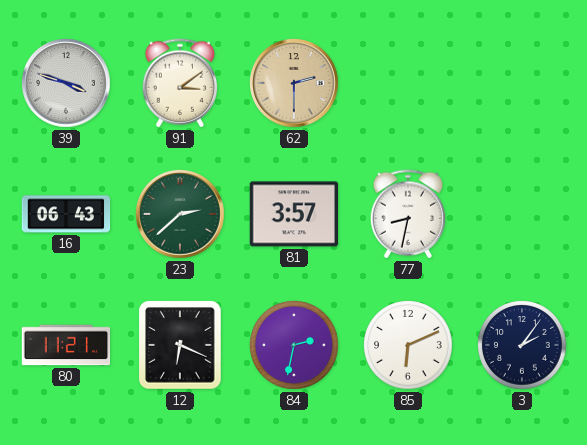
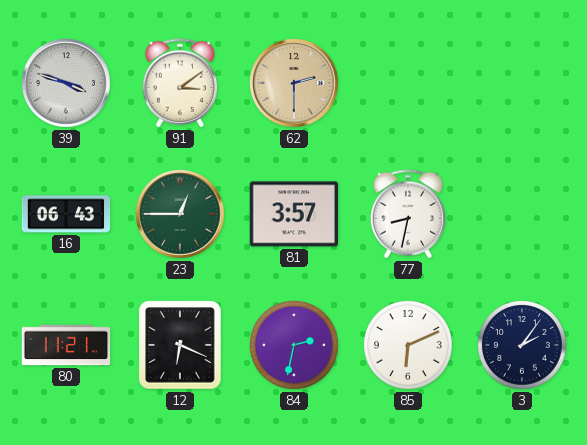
23: 2:38 -> 12:45 (180, 214)
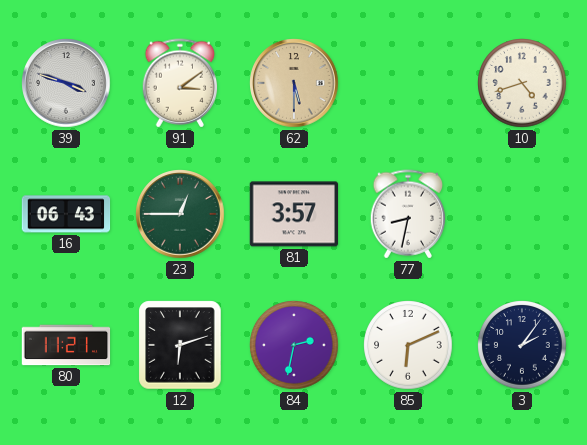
62: 2:30 -> 5:30 (294, 83)
10: none -> 4:42 (522, 83)
12: 6:19 -> 6:12 (180, 345)
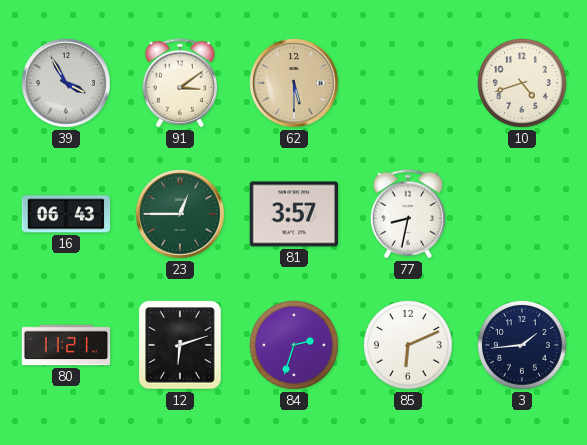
39: 3:48 -> 3:55 (66, 83)
84: 2:32 -> 2:33 (294, 345)
3: 2:06 -> 1:44 (522, 345)
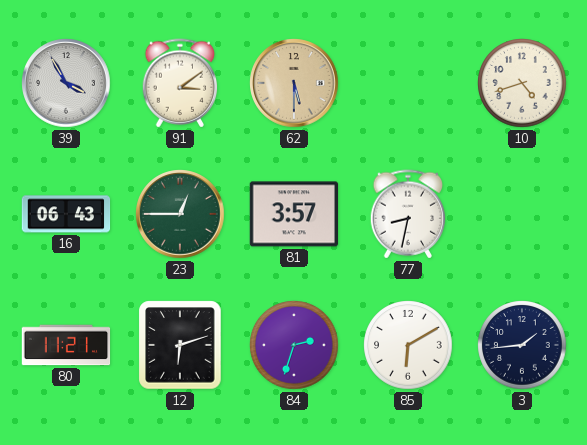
85: 6:11 -> 6:10 (408, 345)
